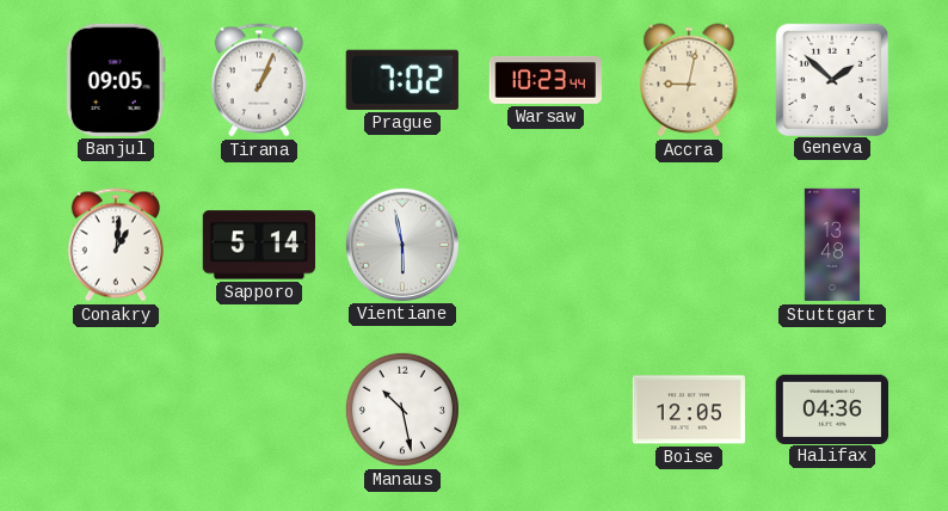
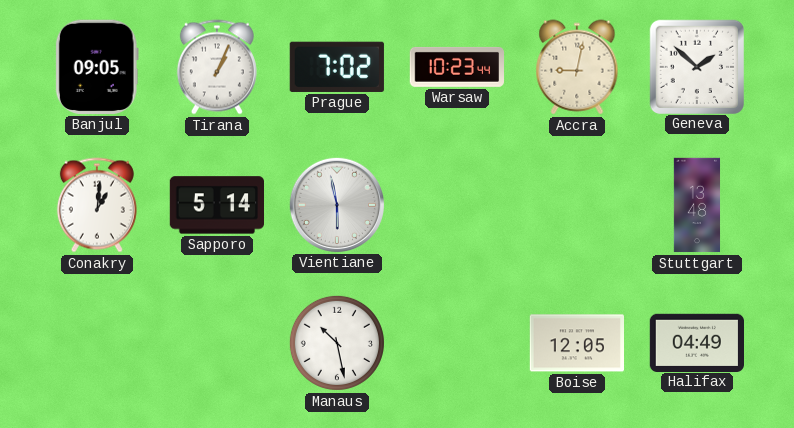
Halifax: 04:36 -> 04:49 (696, 342)
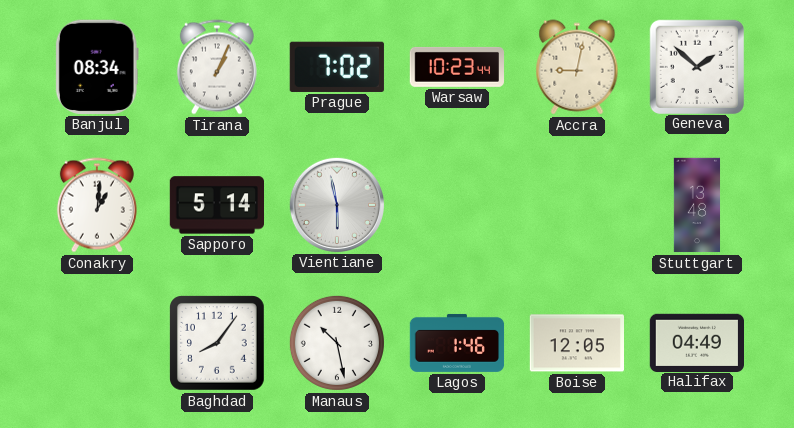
Banjul: 09:05 -> 08:34 (97, 67)
Baghdad: none -> 8:06 (218, 344)
Lagos: none -> 1:46 (457, 343)
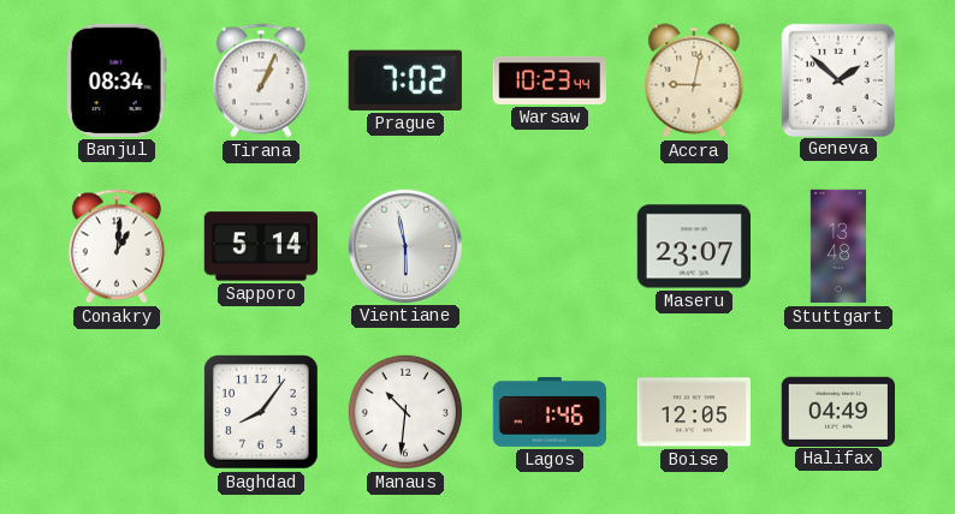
Maseru: none -> 23:07 (693, 246)
Manaus: 10:28 -> 10:31 (405, 412)
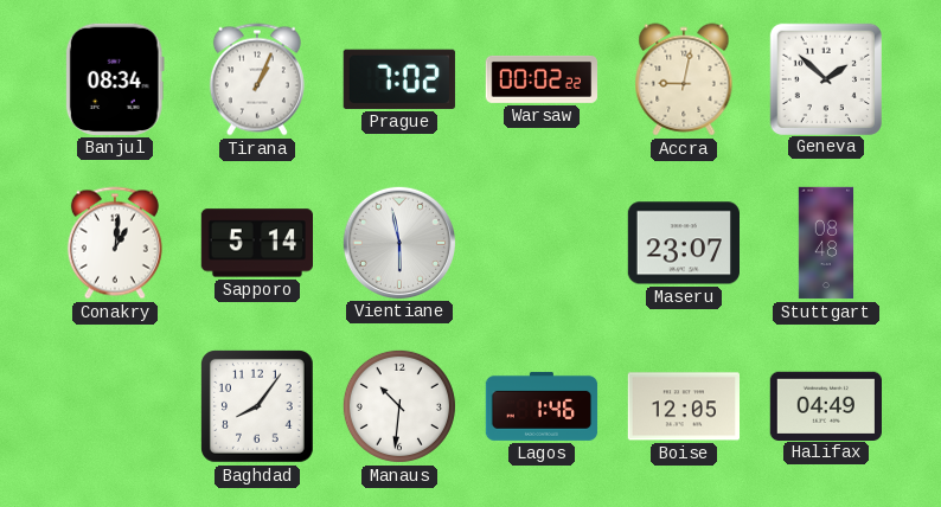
Warsaw: 10:23 -> 00:02 (540, 79)
Stuttgart: 13:48 -> 08:48 (826, 243)
